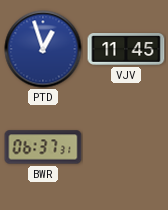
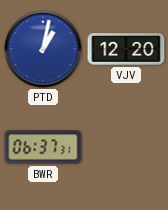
PTD: 12:57 -> 1:02 (43, 49)
VJV: 11:45 -> 12:20 (126, 50)
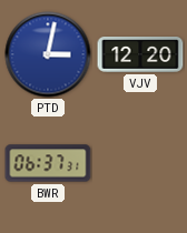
PTD: 1:02 -> 3:02 (48, 54)
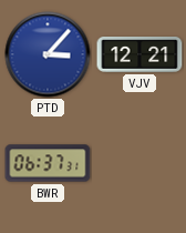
PTD: 3:02 -> 3:07 (48, 54)
VJV: 12:20 -> 12:21 (139, 55)
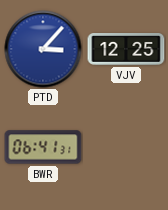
VJV: 12:21 -> 12:25 (126, 50)
BWR: 06:37 -> 06:41 (43, 147)
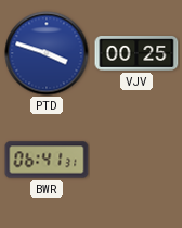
PTD: 3:07 -> 3:48 (47, 53)
VJV: 12:25 -> 00:25 (136, 54)
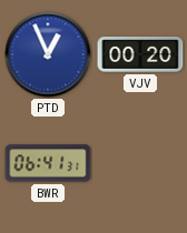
PTD: 3:48 -> 12:56 (48, 54)
VJV: 00:25 -> 00:20 (140, 55)
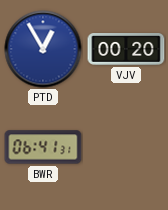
PTD: 12:56 -> 12:55 (43, 49)
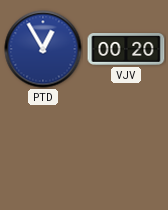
BWR: 06:41 -> none (43, 147)
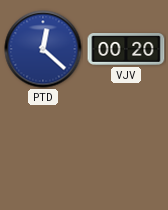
PTD: 12:55 -> 12:22 (43, 49)
